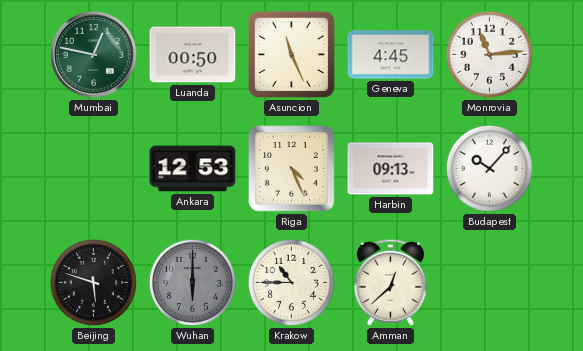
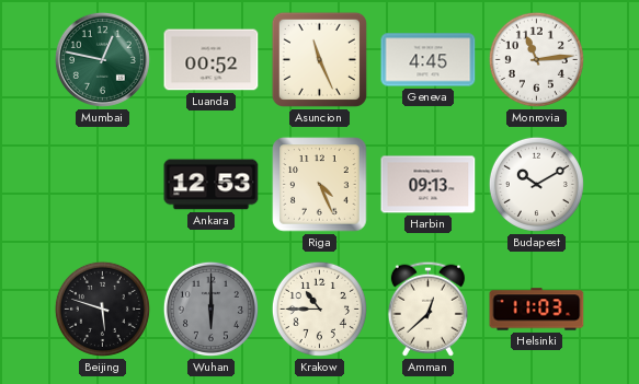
Luanda: 00:50 -> 00:52 (212, 60)
Budapest: 10:07 -> 10:10 (536, 184)
Helsinki: none -> 11:03 (537, 310)
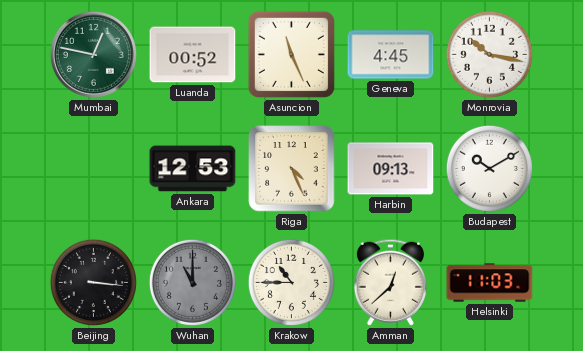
Monrovia: 11:14 -> 10:17 (489, 54)
Beijing: 5:48 -> 3:16 (93, 282)
Wuhan: 6:00 -> 11:00 (192, 282)
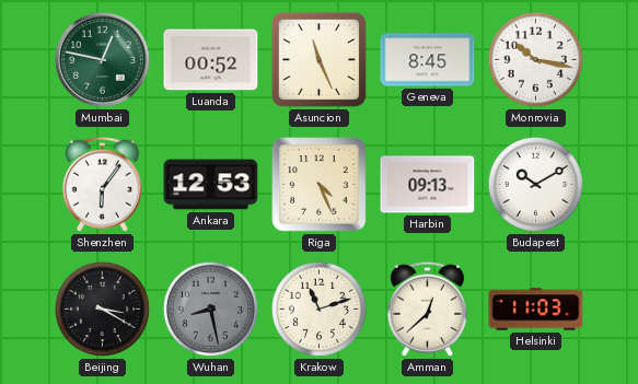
Geneva: 4:45 -> 8:45 (428, 60)
Shenzhen: none -> 6:06 (102, 184)
Beijing: 3:16 -> 3:20 (102, 309)
Wuhan: 11:00 -> 8:28 (210, 309)
Krakow: 10:45 -> 11:12 (318, 309)
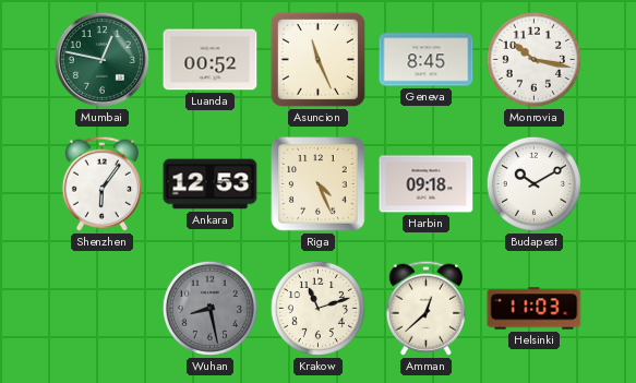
Harbin: 09:13 -> 09:18 (427, 184)
Beijing: 3:20 -> none (102, 309)
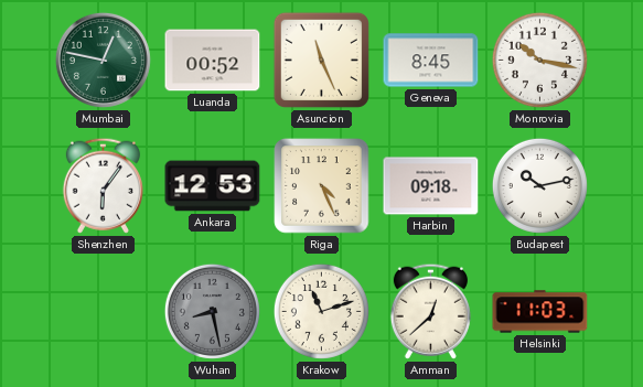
Budapest: 10:10 -> 10:13 (539, 185)
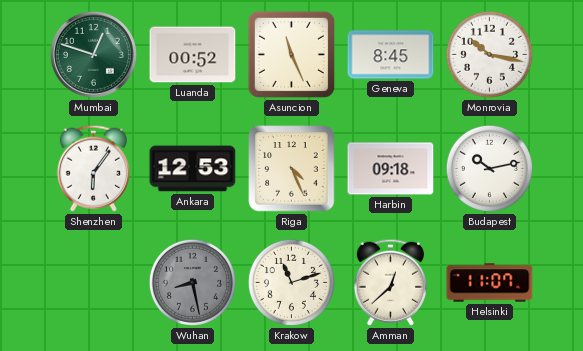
Mumbai: 12:47 -> 12:48 (93, 54)
Helsinki: 11:03 -> 11:07 (490, 283)
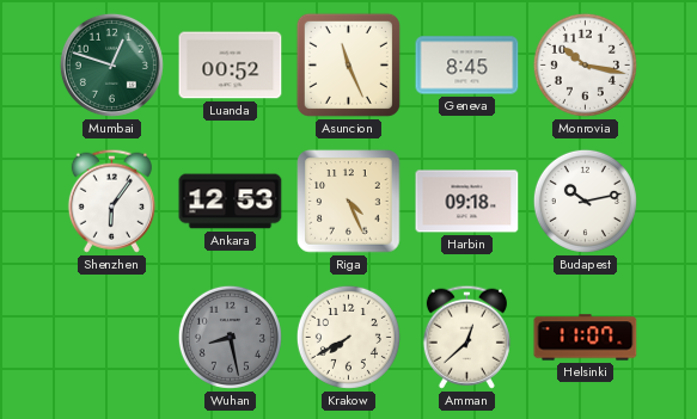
Krakow: 11:12 -> 7:40 (348, 337)
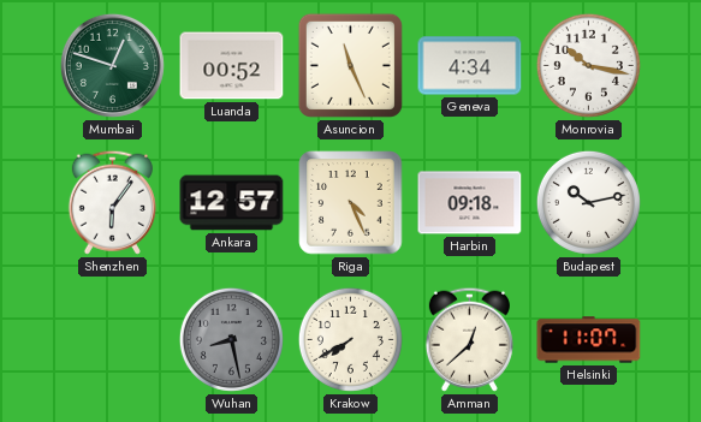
Geneva: 8:45 -> 4:34 (470, 66)
Ankara: 12:53 -> 12:57 (232, 203)
